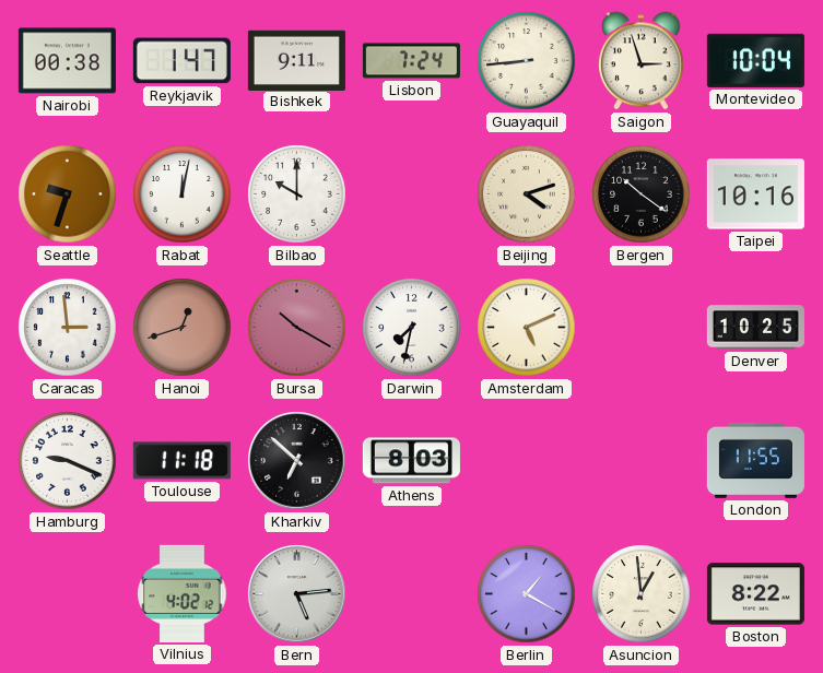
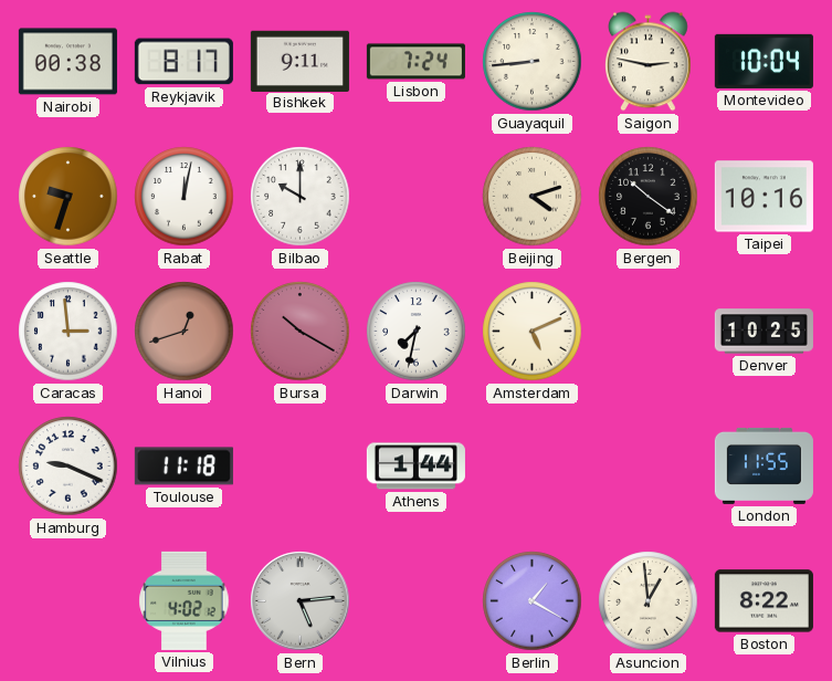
Reykjavik: 1:47 -> 8:17 (183, 62)
Saigon: 2:57 -> 2:47 (649, 62)
Kharkiv: 6:52 -> none (297, 461)
Athens: 8:03 -> 1:44 (415, 467)
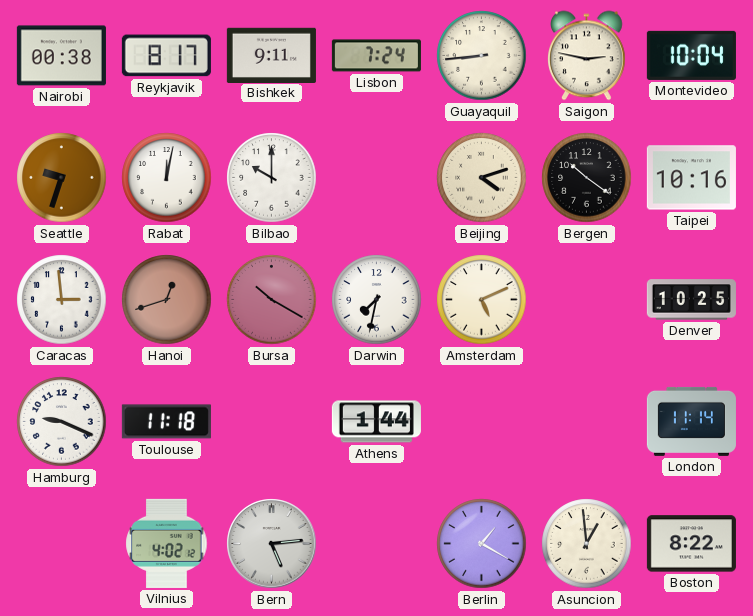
London: 11:55 -> 11:14 (691, 421)
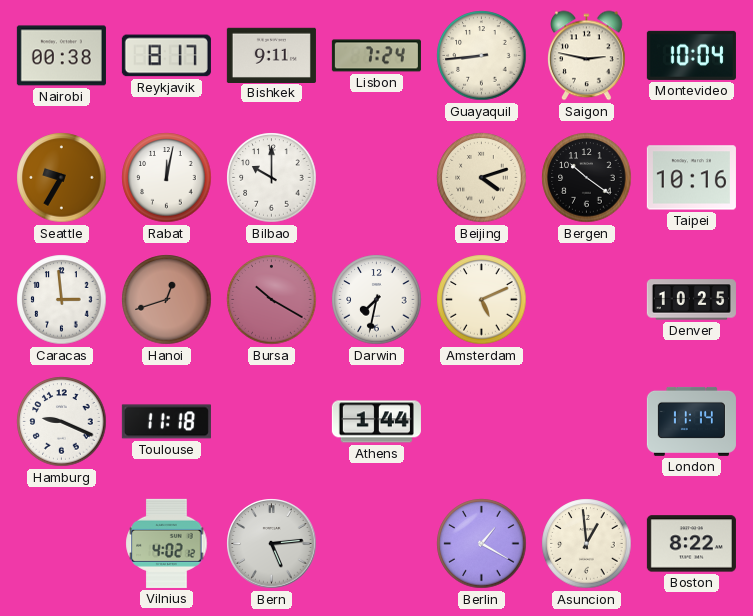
Seattle: 9:33 -> 9:35 (62, 178)
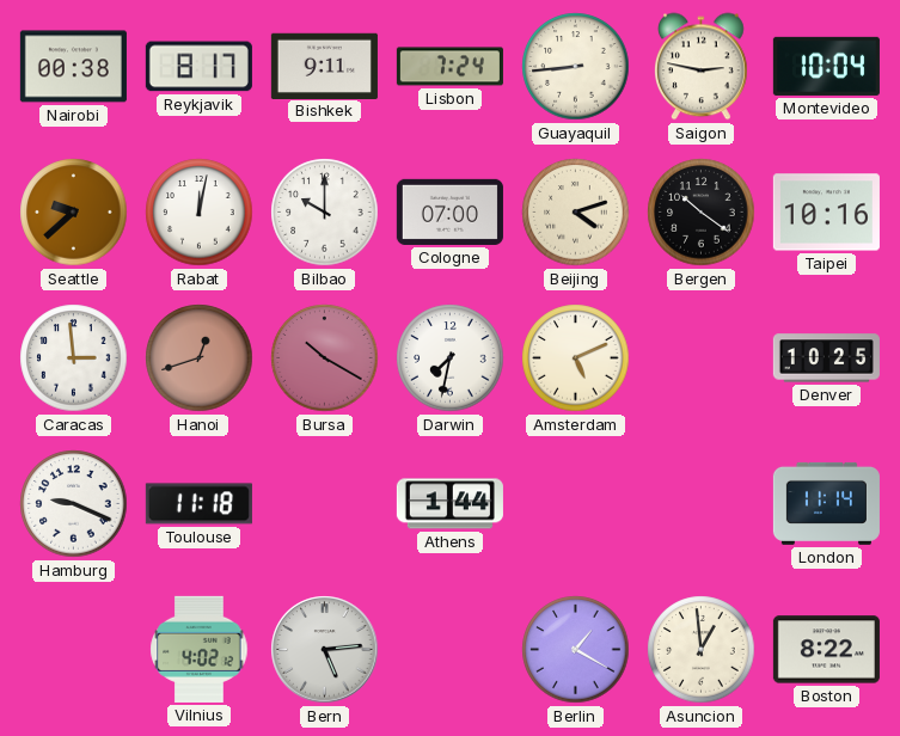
Seattle: 9:35 -> 9:38 (74, 213)
Cologne: none -> 07:00 (449, 211)
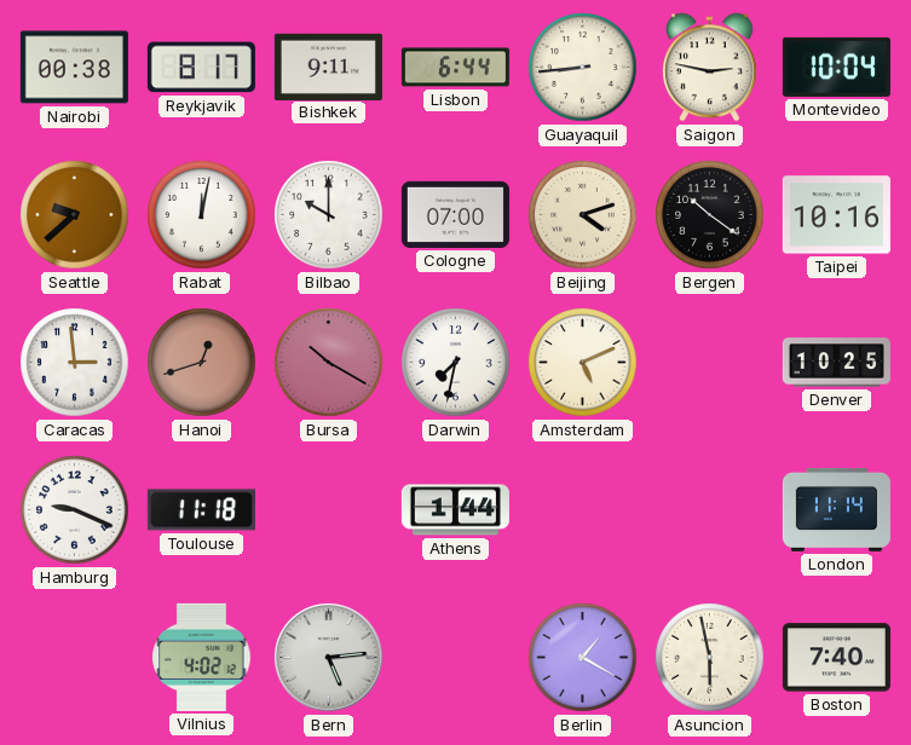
Lisbon: 7:24 -> 6:44 (455, 68)
Asuncion: 12:59 -> 5:58 (710, 658)
Boston: 8:22 -> 7:40 (836, 658)
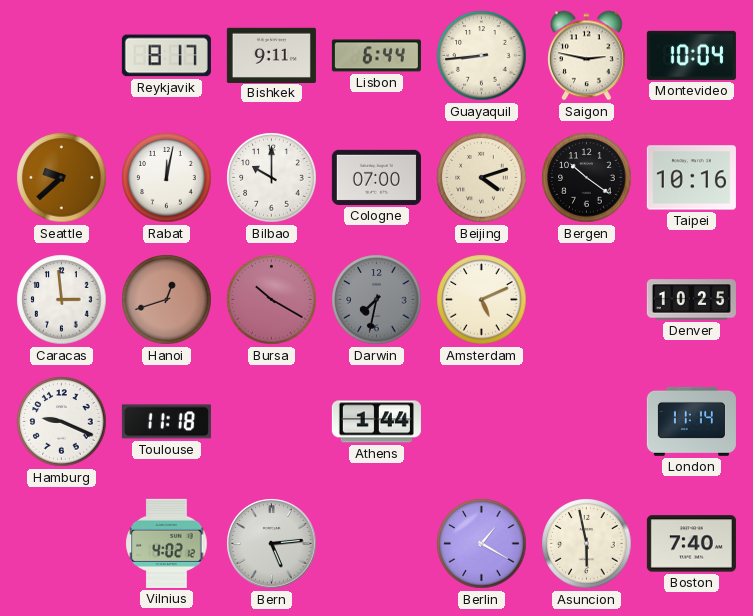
Nairobi: 00:38 -> none (74, 68)
Darwin dial: white -> grey (377, 300)
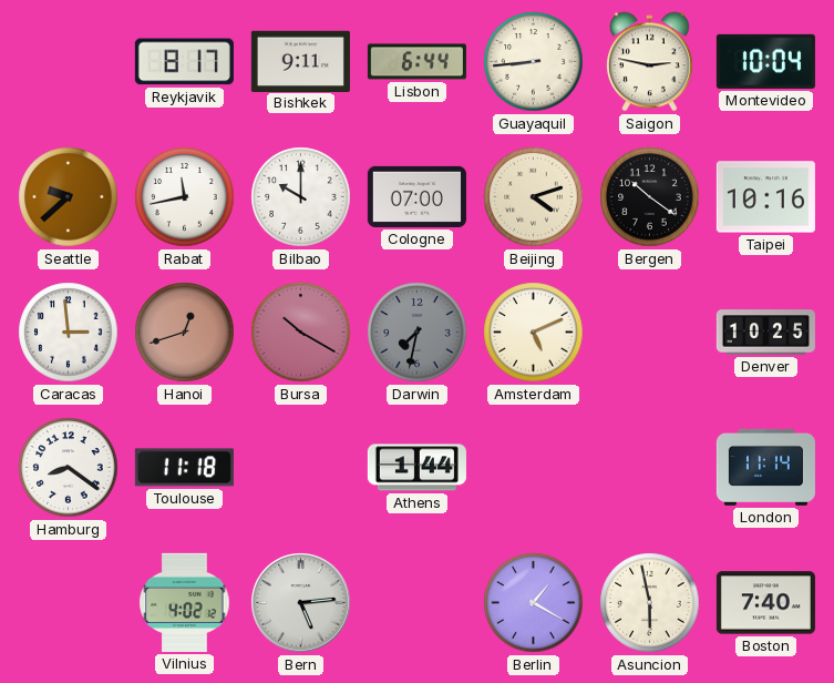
Rabat: 12:02 -> 11:43 (185, 197)
Hamburg: 9:19 -> 8:21 (69, 468)
